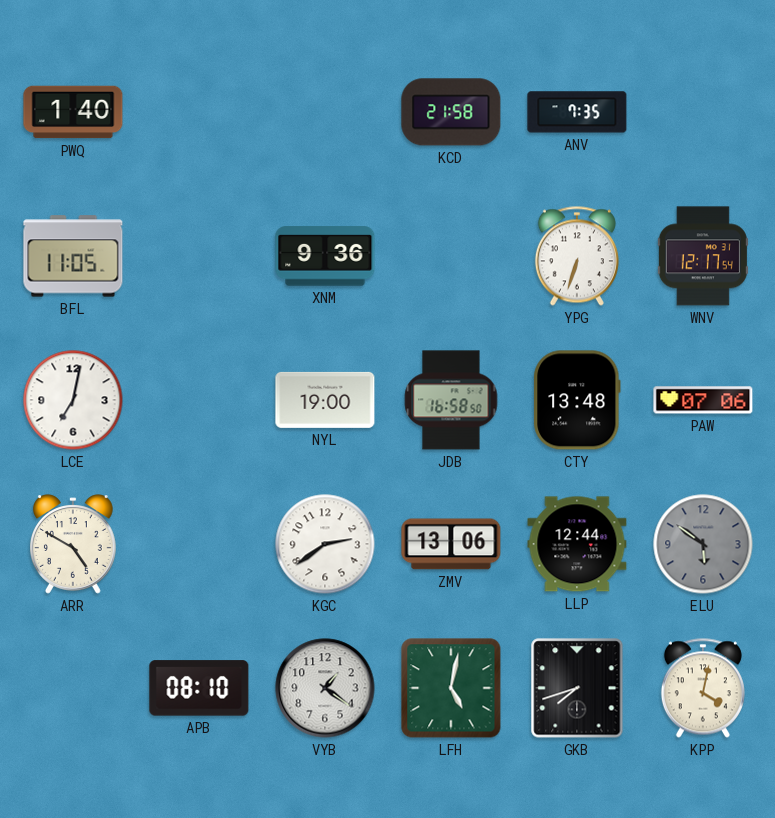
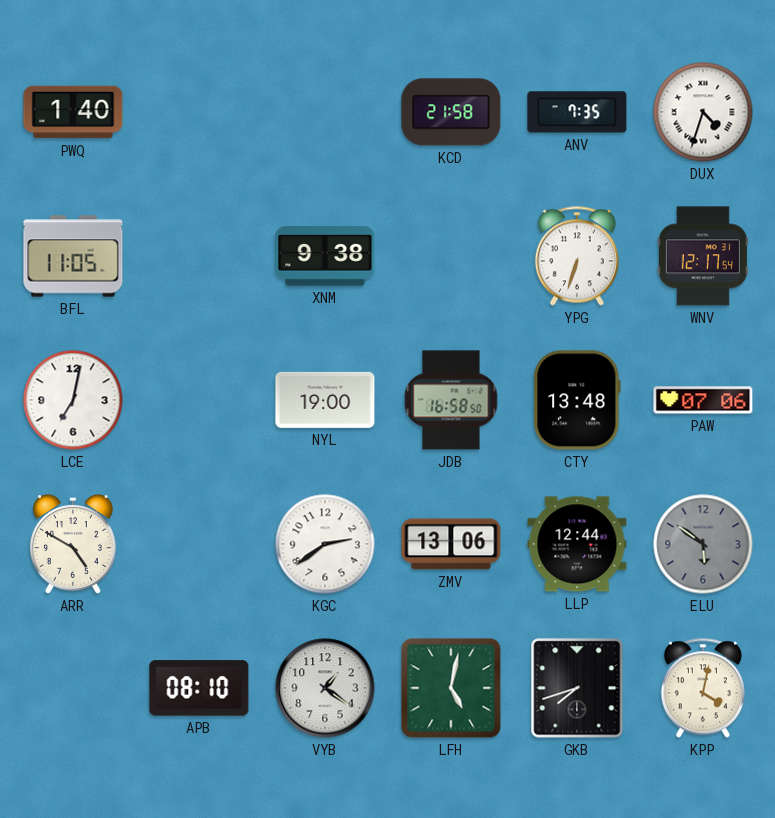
DUX: none -> 4:33 (703, 112)
XNM: 9:36 -> 9:38 (325, 256)
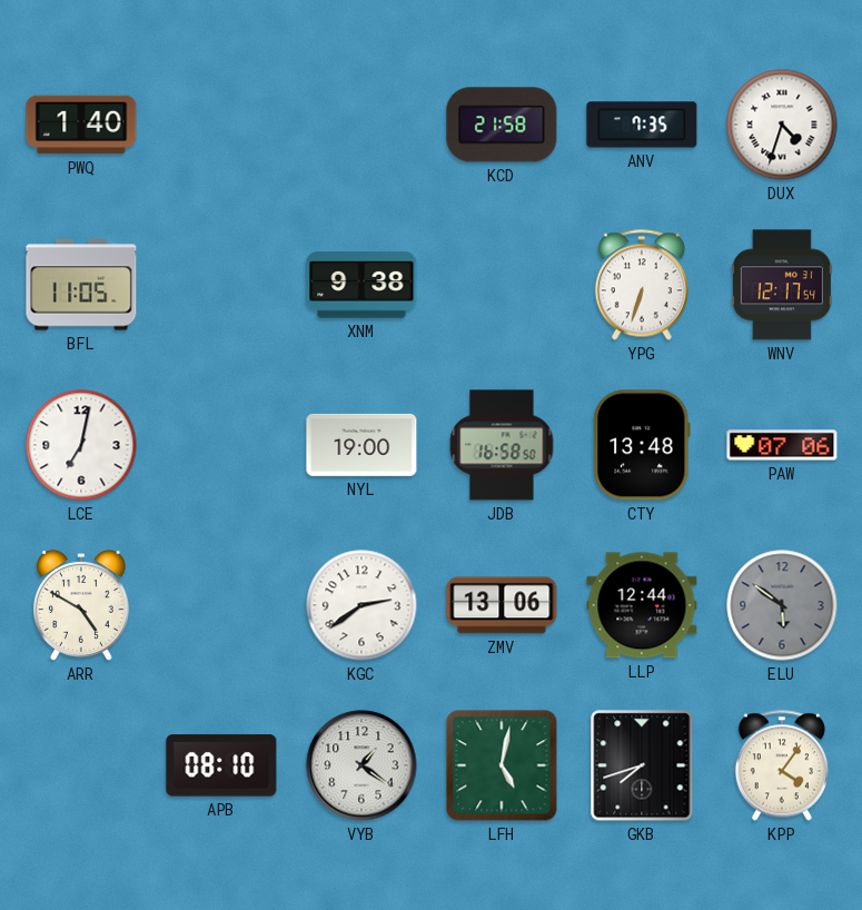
KPP: 4:02 -> 4:06 (782, 765)
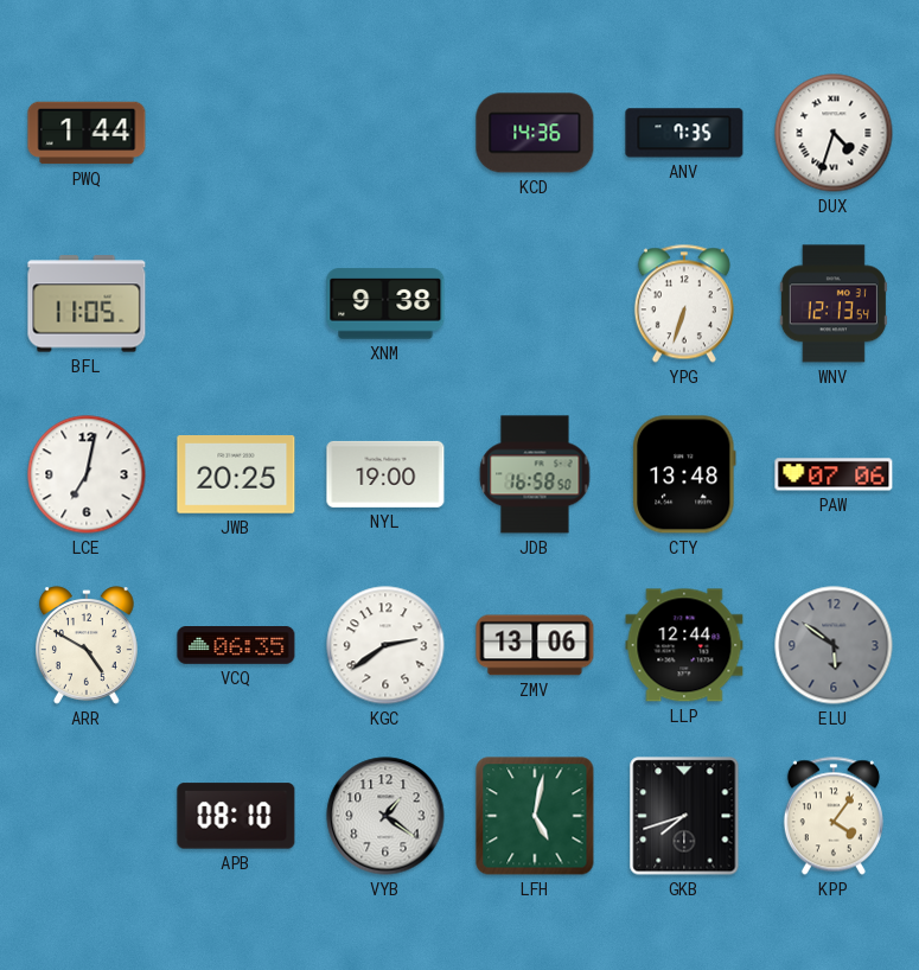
PWQ: 1:40 -> 1:44 (87, 133)
KCD: 21:58 -> 14:36 (535, 133)
WNV: 12:17 -> 12:13 (834, 304)
JWB: none -> 20:25 (236, 476)
VCQ: none -> 06:35 (236, 646)
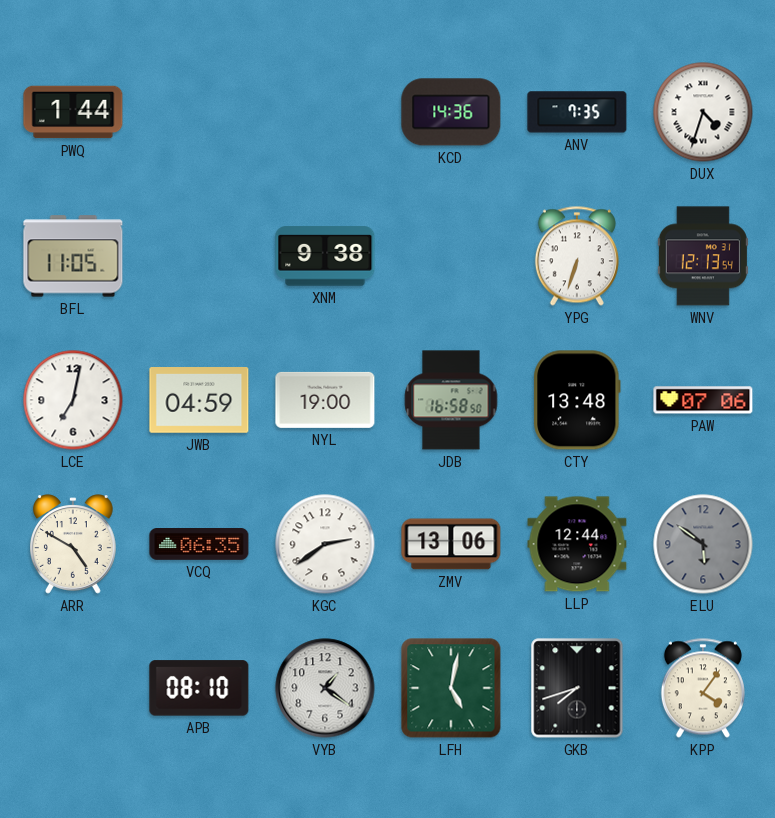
JWB: 20:25 -> 04:59 (199, 401)
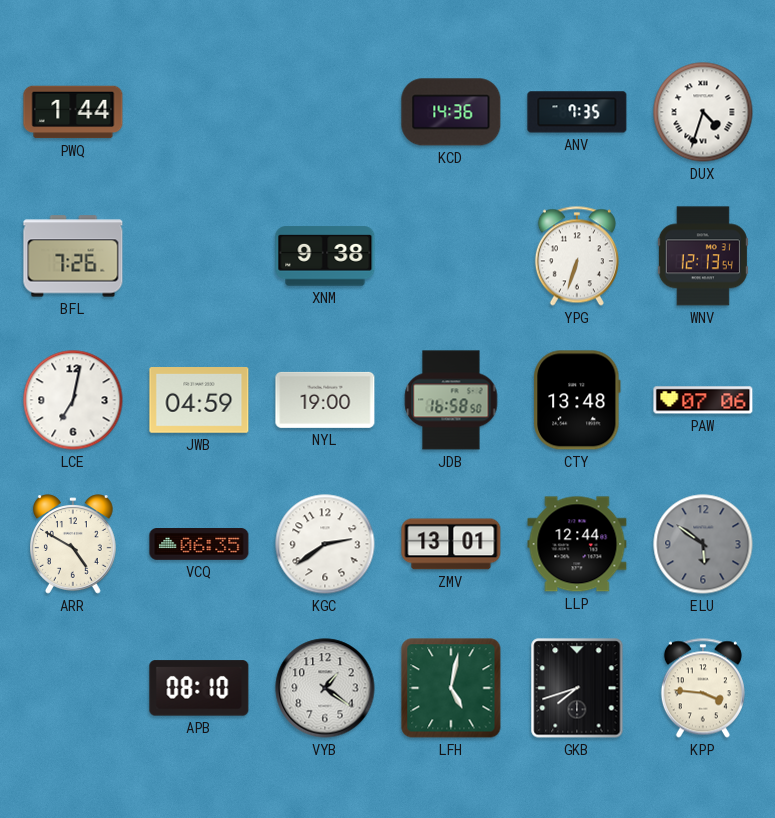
BFL: 11:05 -> 7:26 (73, 256)
ZMV: 13:06 -> 13:01 (451, 544)
KPP: 4:06 -> 3:46 (703, 688)
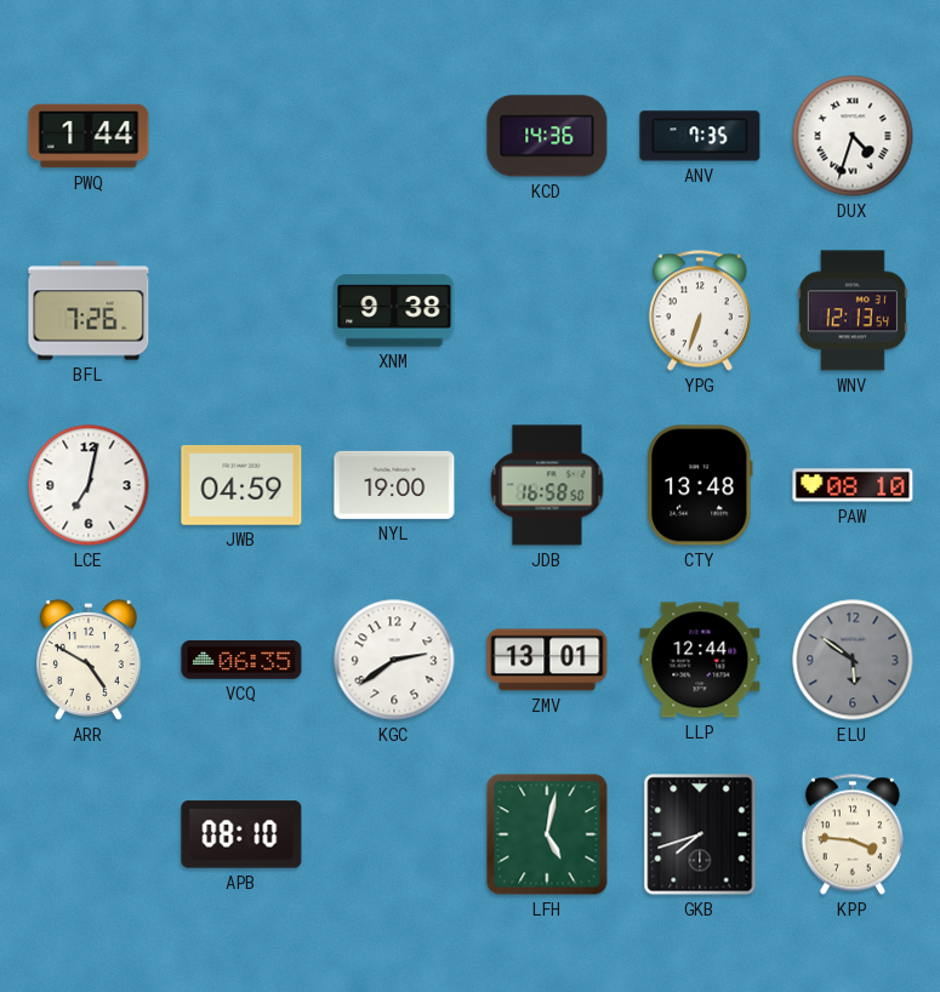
PAW: 07:06 -> 08:10 (853, 485)
VYB: 1:21 -> none (325, 688)
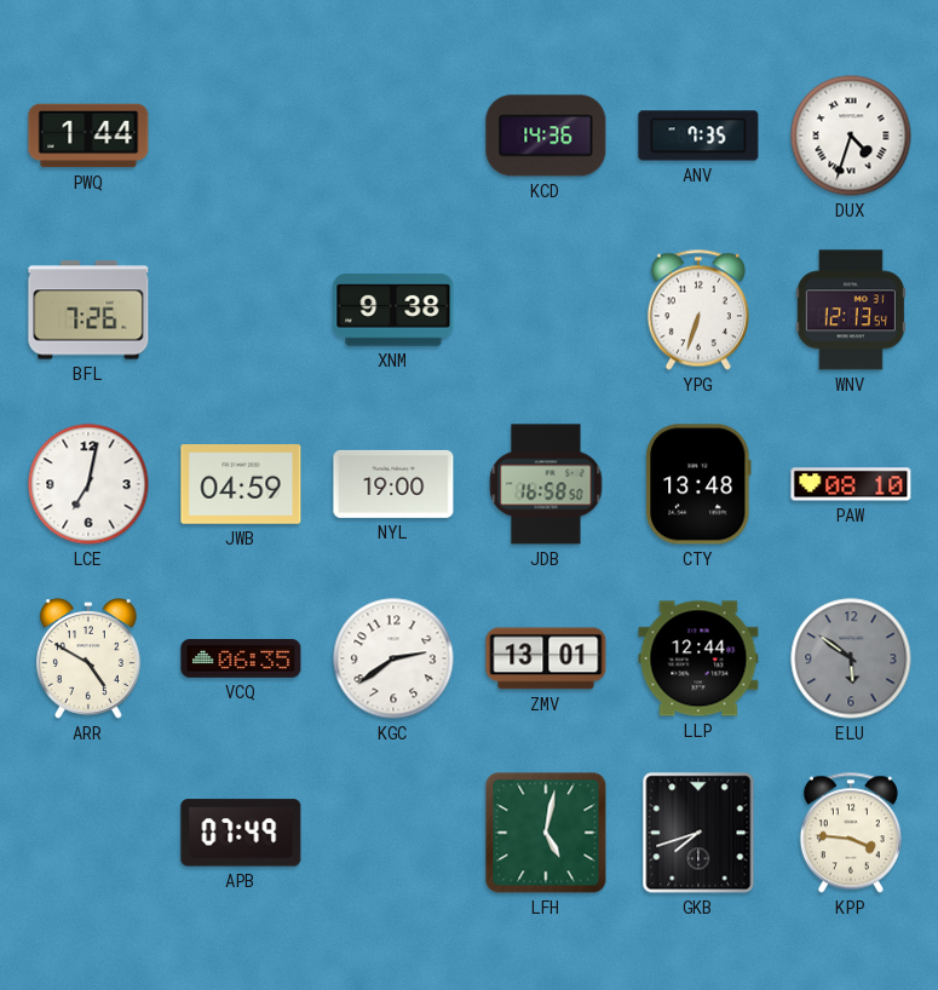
APB: 08:10 -> 07:49 (241, 833)
